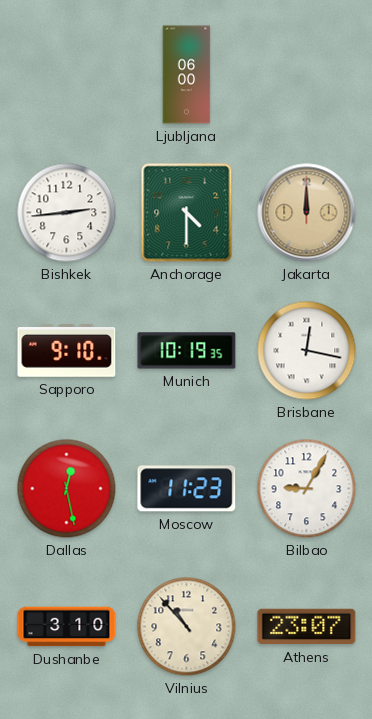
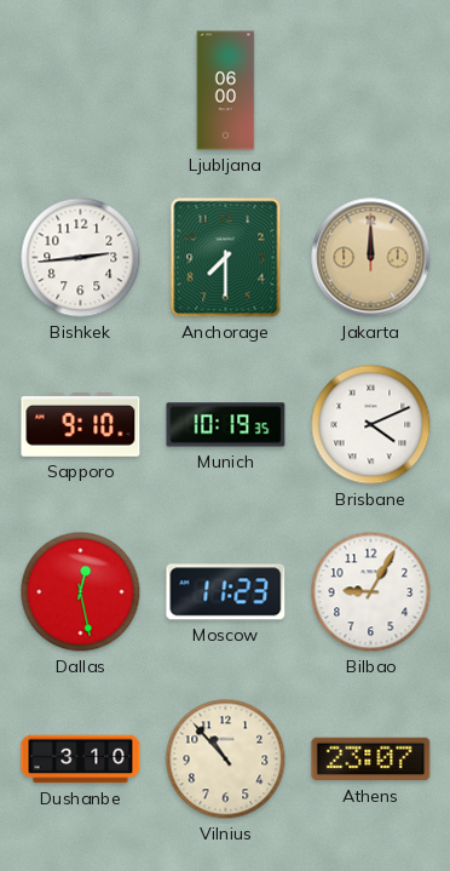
Anchorage: 4:30 -> 7:30 (226, 258)
Brisbane: 12:17 -> 4:11 (371, 425)
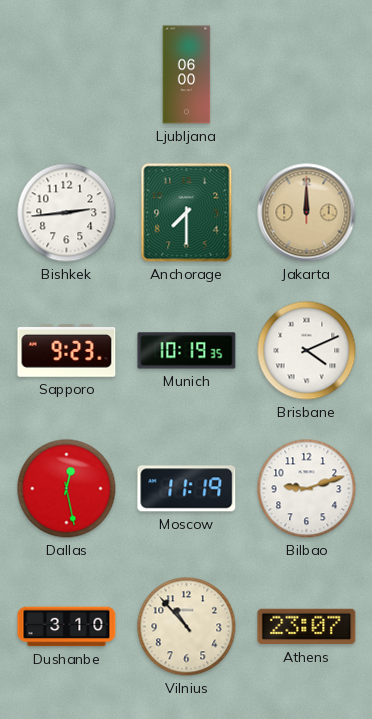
Sapporo: 9:10 -> 9:23 (67, 351)
Moscow: 11:23 -> 11:19 (187, 489)
Bilbao: 9:05 -> 9:12 (307, 489)
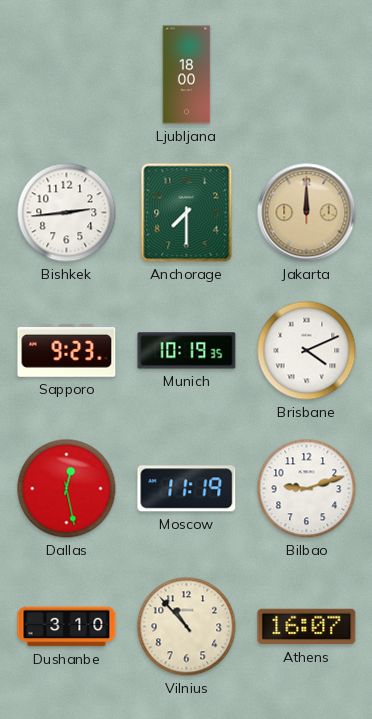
Ljubljana: 06:00 -> 18:00 (187, 75)
Athens: 23:07 -> 16:07 (307, 627)
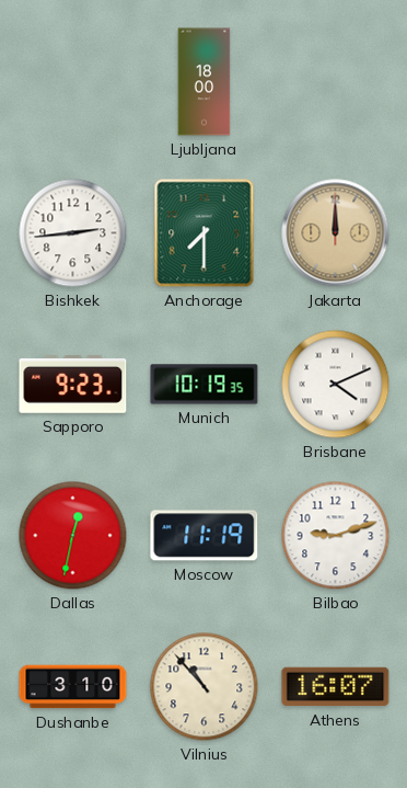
Dallas: 12:28 -> 12:32 (73, 536)
